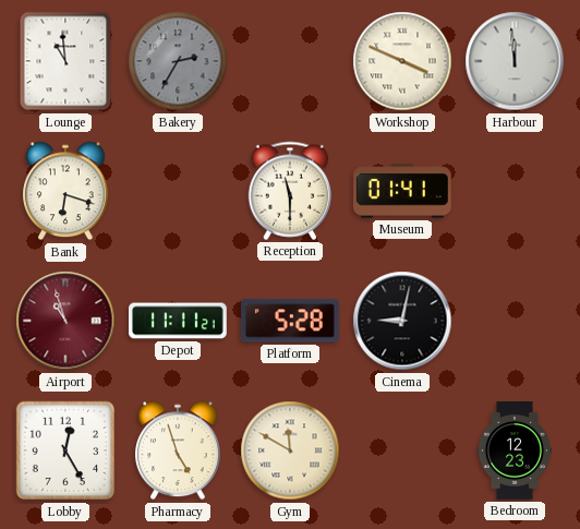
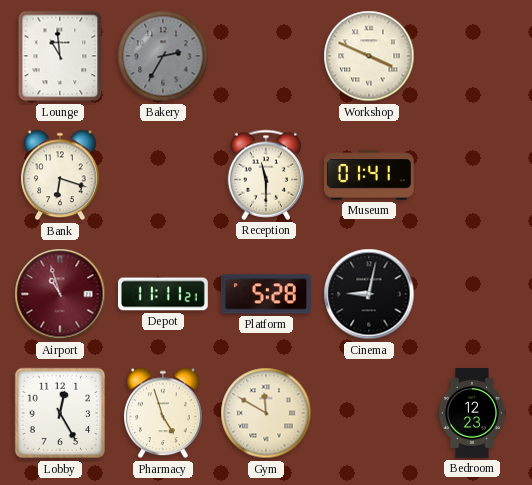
Harbour: 11:59 -> none (515, 61)
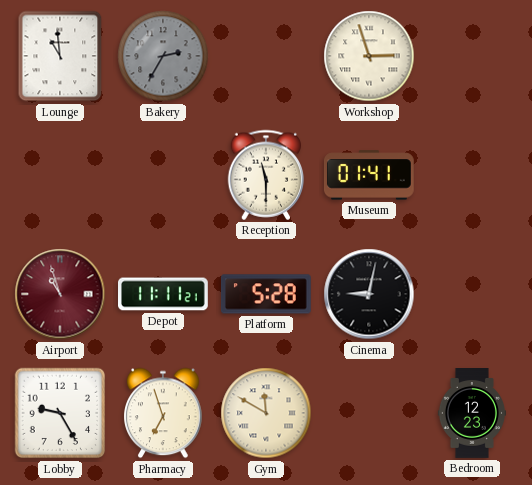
Workshop: 3:49 -> 2:57 (369, 56)
Bank: 6:18 -> none (61, 175)
Lobby: 12:25 -> 9:25 (60, 413)
Pharmacy: 4:57 -> 6:57 (164, 413)
